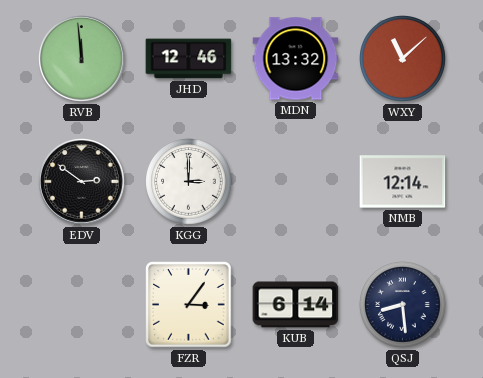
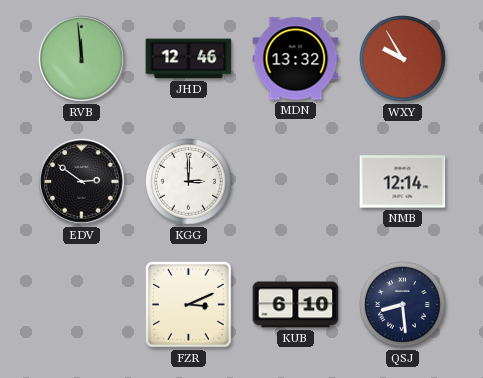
WXY: 11:08 -> 9:55 (403, 59)
FZR: 3:06 -> 3:11 (189, 305)
KUB: 6:14 -> 6:10 (296, 305)
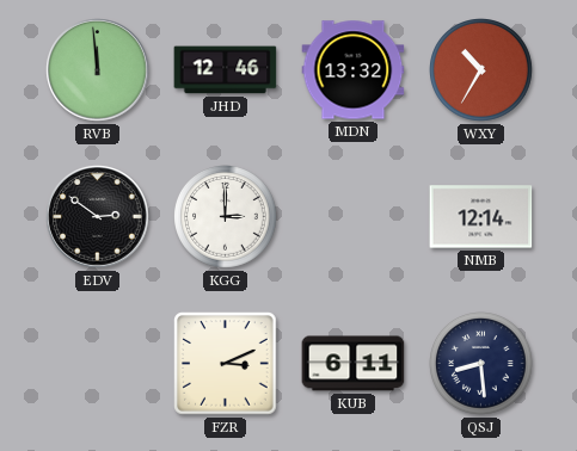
WXY: 9:55 -> 10:35 (481, 70)
KUB: 6:10 -> 6:11 (354, 364)
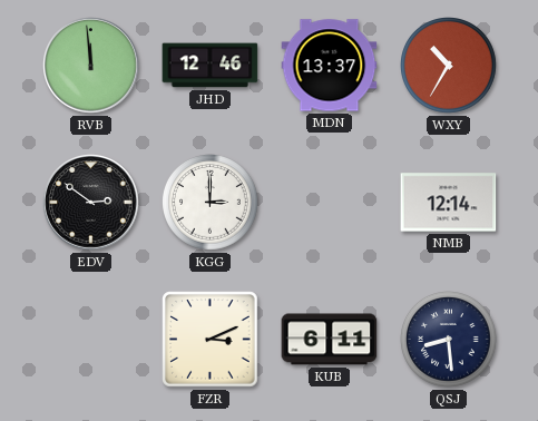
MDN: 13:32 -> 13:37 (330, 66)
